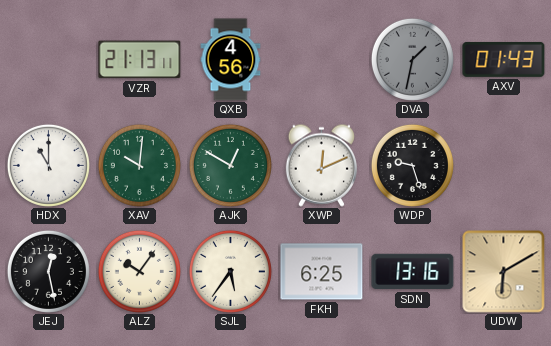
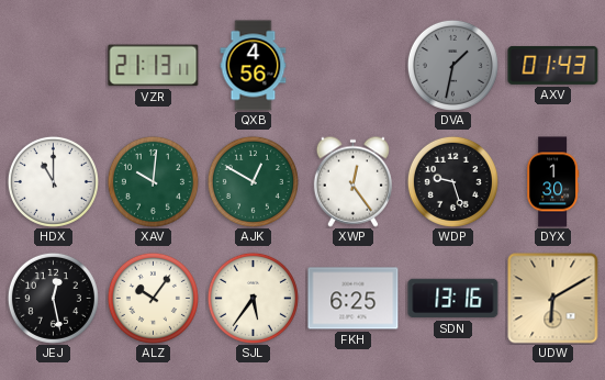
XWP: 12:11 -> 12:24 (352, 181)
DYX: none -> 1:30 (553, 182)
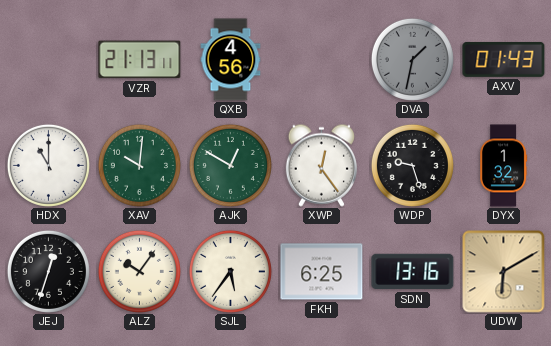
DYX: 1:30 -> 1:32 (504, 166)
JEJ: 12:28 -> 12:33 (48, 271)
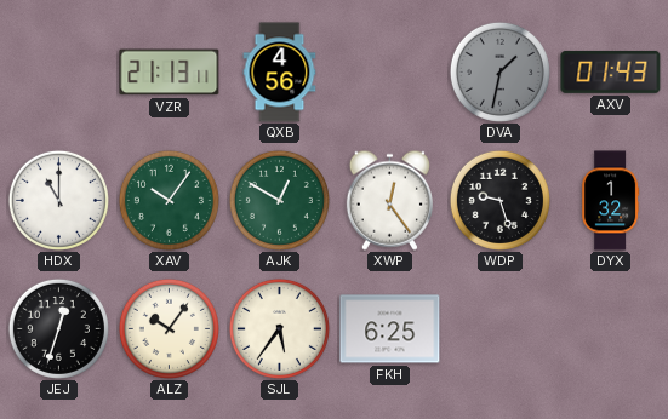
XAV: 10:01 -> 10:06 (169, 200)
SDN: 13:16 -> none (413, 272)
UDW: 6:10 -> none (504, 272)
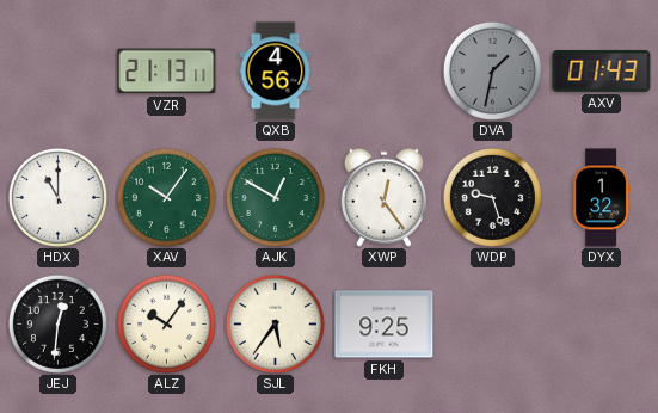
JEJ: 12:33 -> 12:31 (57, 323)
FKH: 6:25 -> 9:25 (385, 325)
